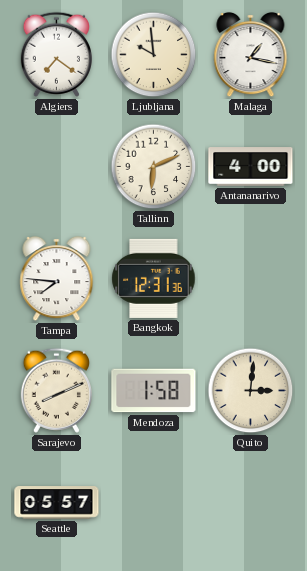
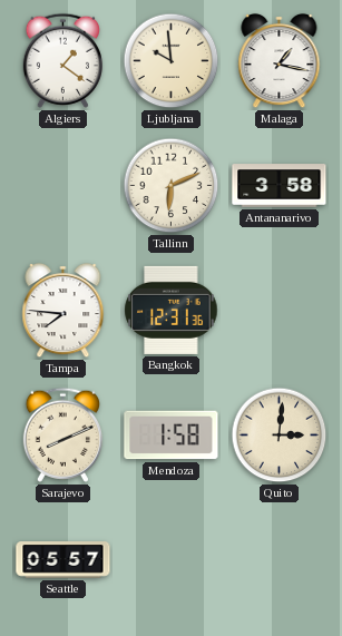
Algiers: 7:21 -> 1:21 (62, 60)
Antananarivo: 4:00 -> 3:58 (280, 186)
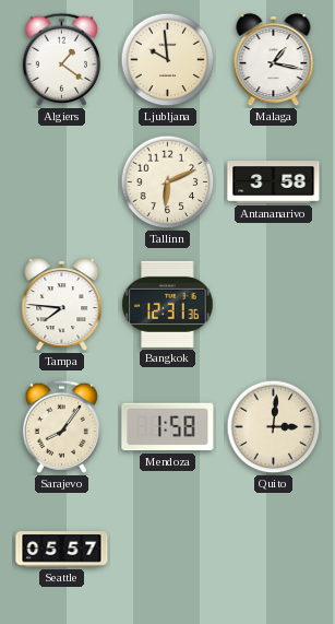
Sarajevo: 8:11 -> 8:06 (61, 426)
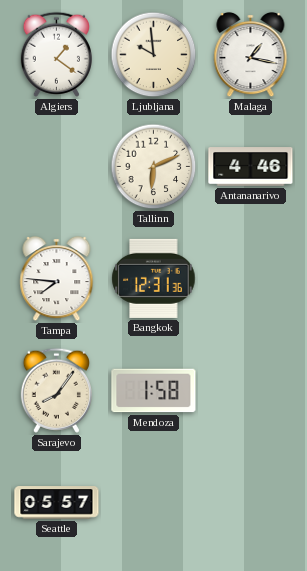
Antananarivo: 3:58 -> 4:46 (251, 167)
Quito: 3:01 -> none (274, 427)
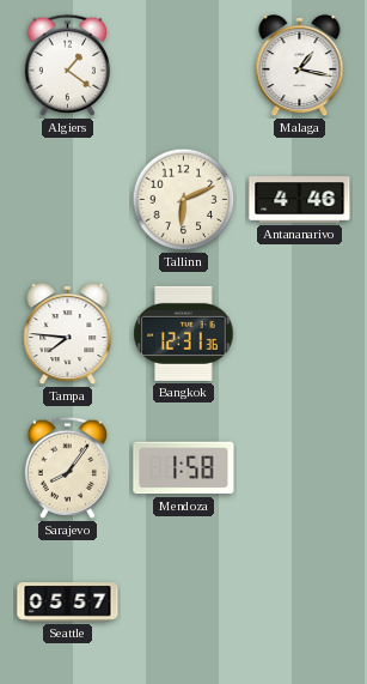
Ljubljana: 9:59 -> none (154, 55)
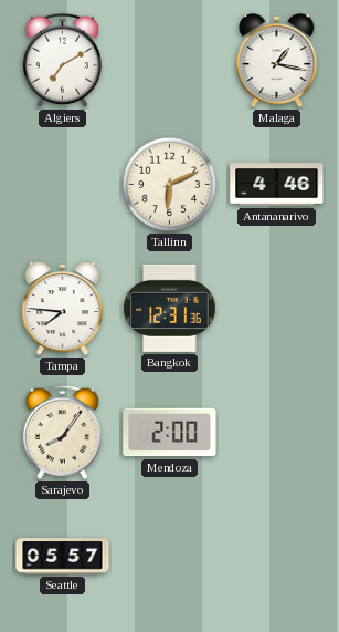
Algiers: 1:21 -> 7:10 (62, 60)
Mendoza: 1:58 -> 2:00 (170, 433)
